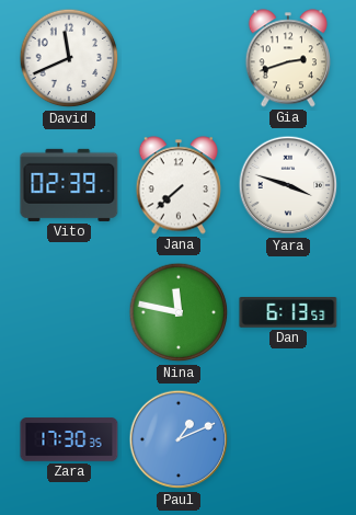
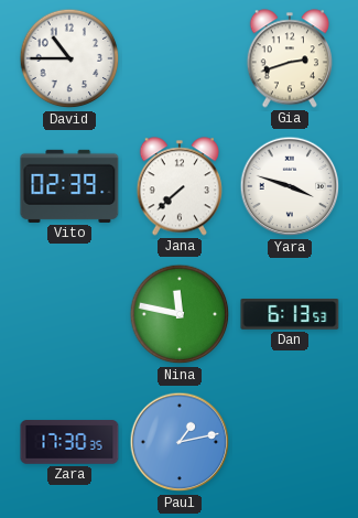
David: 11:41 -> 10:45 (69, 58)
Paul: 1:11 -> 1:13 (180, 442)
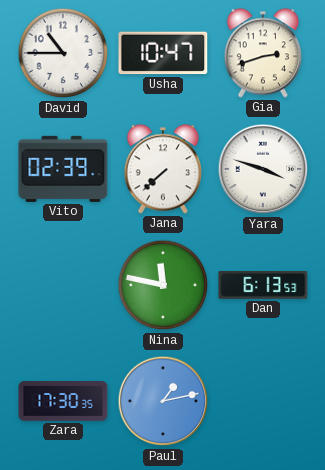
Usha: none -> 10:47 (163, 53)
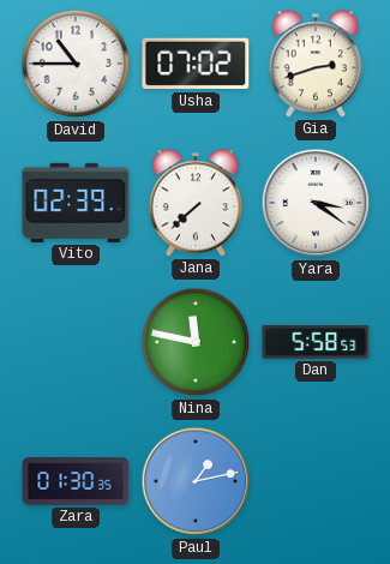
Usha: 10:47 -> 07:02 (196, 64)
Yara: 3:48 -> 3:21 (316, 203)
Dan: 6:13 -> 5:58 (316, 343)
Zara: 17:30 -> 01:30 (76, 481)
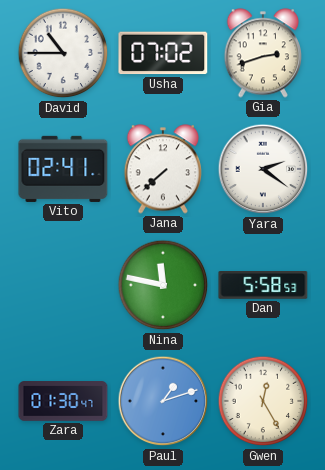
Vito: 02:39 -> 02:41 (63, 169)
Yara: 3:21 -> 2:21 (263, 169)
Zara: 01:30:35 -> 01:30:47 (63, 401)
Paul: 1:13 -> 1:12 (163, 401)
Gwen: none -> 12:25 (263, 401)
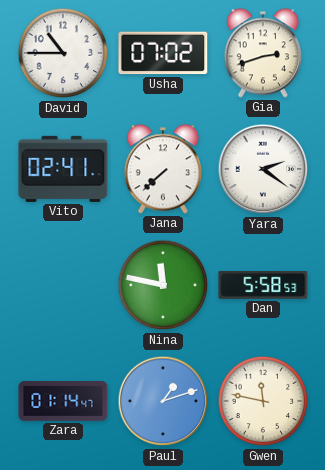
Zara: 01:30 -> 01:14 (63, 401)
Gwen: 12:25 -> 11:47 (263, 401)
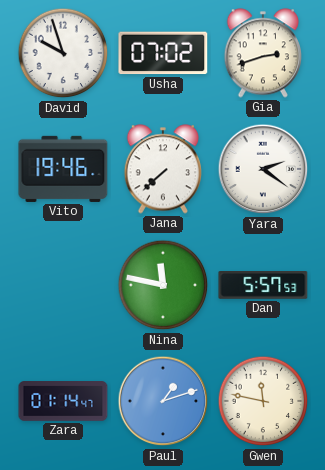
David: 10:45 -> 9:57 (63, 53)
Vito: 02:41 -> 19:46 (63, 169)
Dan: 5:58 -> 5:57 (263, 286)
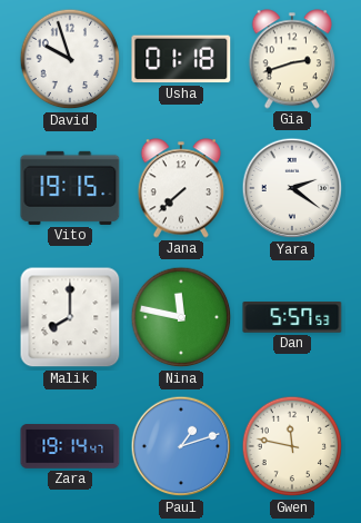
Usha: 07:02 -> 01:18 (181, 59)
Vito: 19:46 -> 19:15 (70, 188)
Malik: none -> 8:00 (70, 317)
Zara: 01:14 -> 19:14 (70, 446)
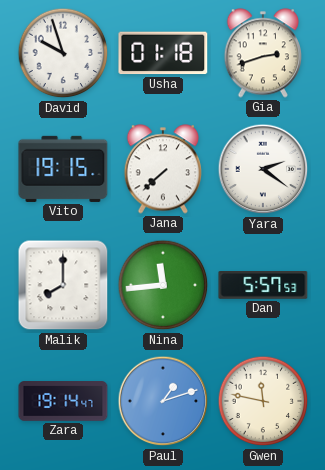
Nina: 11:47 -> 11:44 (163, 285)
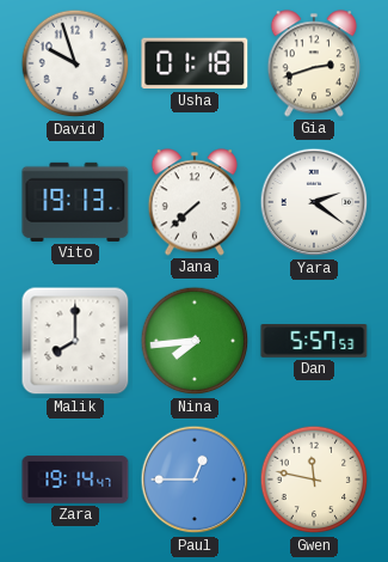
Vito: 19:15 -> 19:13 (75, 202)
Nina: 11:44 -> 7:44 (195, 341)
Paul: 1:12 -> 12:45 (195, 479)
